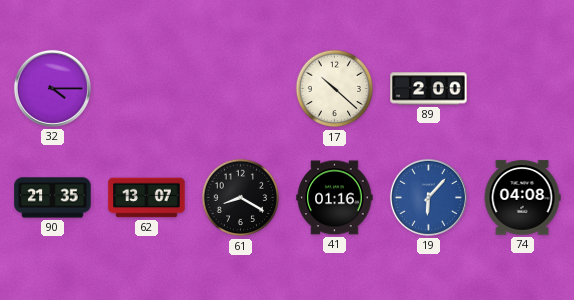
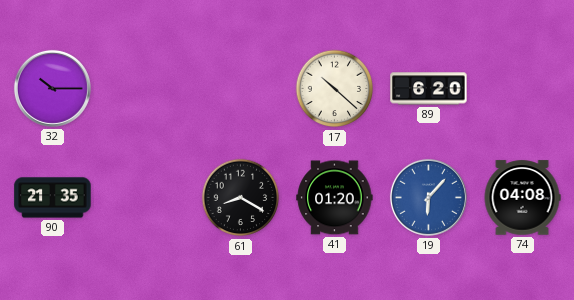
32: 4:15 -> 10:15 (52, 88)
89: 2:00 -> 6:20 (429, 89)
62: 13:07 -> none (147, 198)
41: 01:16 -> 01:20 (335, 198)
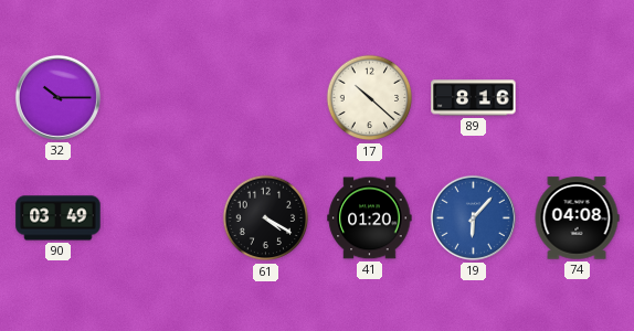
89: 6:20 -> 8:16 (474, 98)
90: 21:35 -> 03:49 (59, 218)
61: 8:20 -> 4:20 (266, 218)
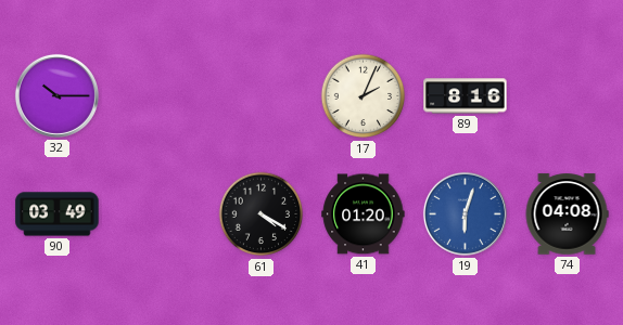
17: 10:22 -> 2:04 (364, 96)
19: 6:07 -> 6:03 (465, 213)
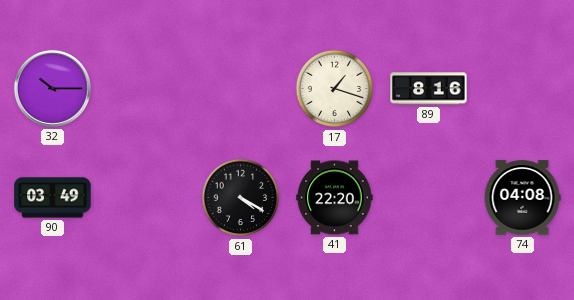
17: 2:04 -> 1:18 (335, 89)
41: 01:20 -> 22:20 (335, 198)
19: 6:03 -> none (465, 213)
